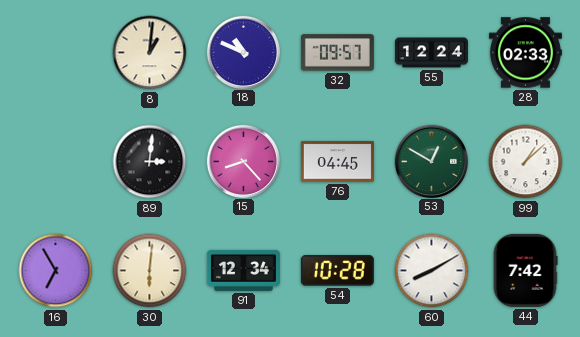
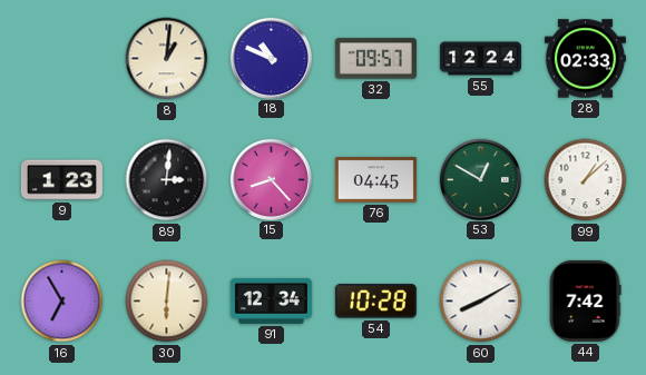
9: none -> 1:23 (61, 180)
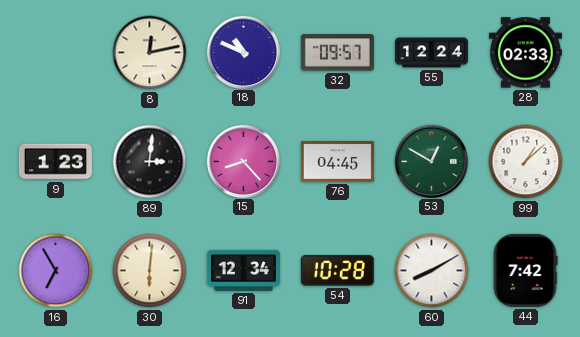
8: 1:01 -> 12:13 (150, 53)
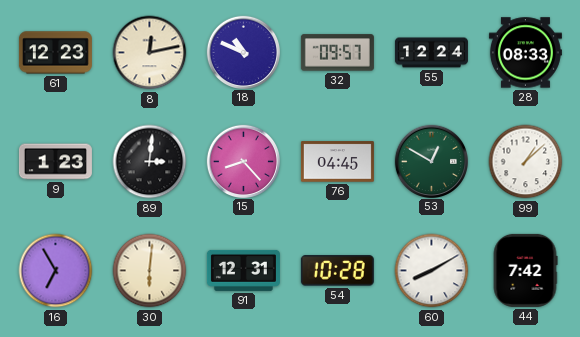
61: none -> 12:23 (55, 53)
28: 02:33 -> 08:33 (525, 53)
91: 12:34 -> 12:31 (243, 270)
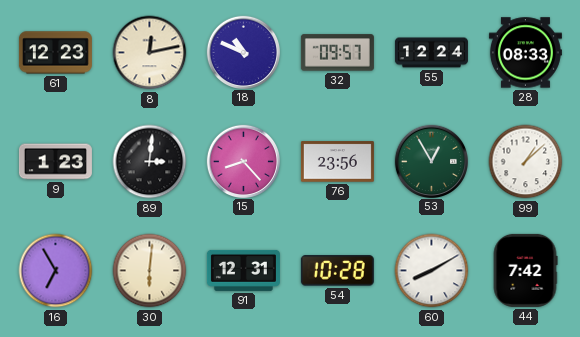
76: 04:45 -> 23:56 (337, 162)
53: 12:50 -> 12:55 (431, 161)
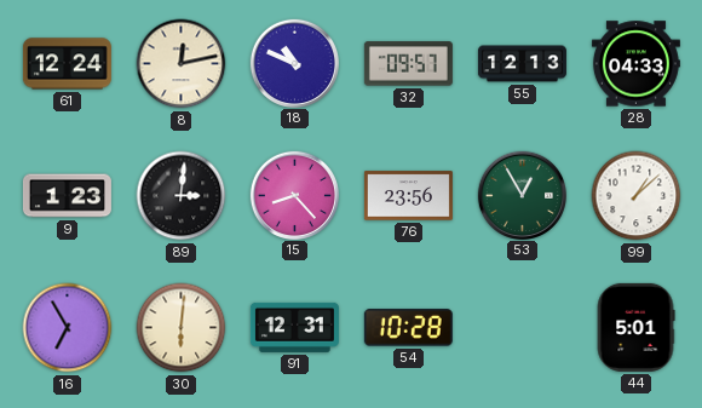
61: 12:23 -> 12:24 (67, 64)
55: 12:24 -> 12:13 (522, 64)
28: 08:33 -> 04:33 (635, 64)
60: 8:10 -> none (432, 271)
44: 7:42 -> 5:01 (635, 327)
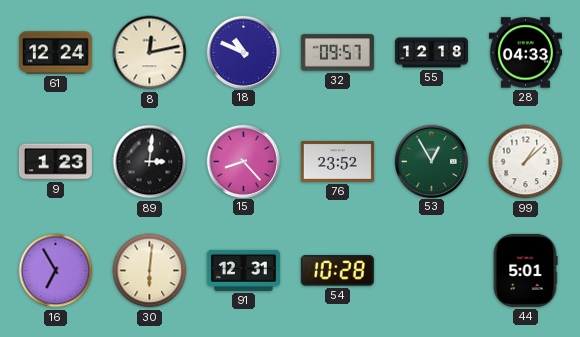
55: 12:13 -> 12:18 (431, 53)
76: 23:56 -> 23:52 (337, 162)
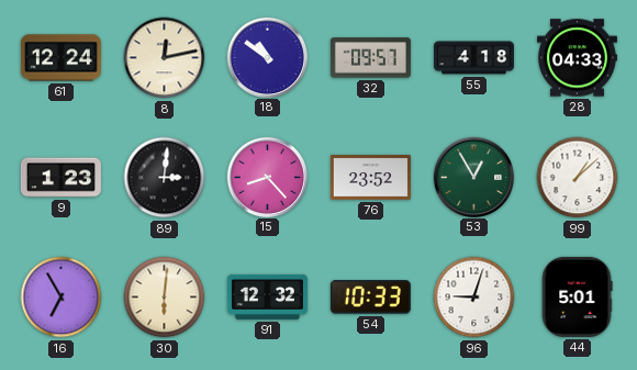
18: 10:49 -> 10:51 (267, 57)
55: 12:18 -> 4:18 (473, 58)
91: 12:31 -> 12:32 (267, 296)
54: 10:28 -> 10:33 (370, 298)
96: none -> 9:03 (474, 298)
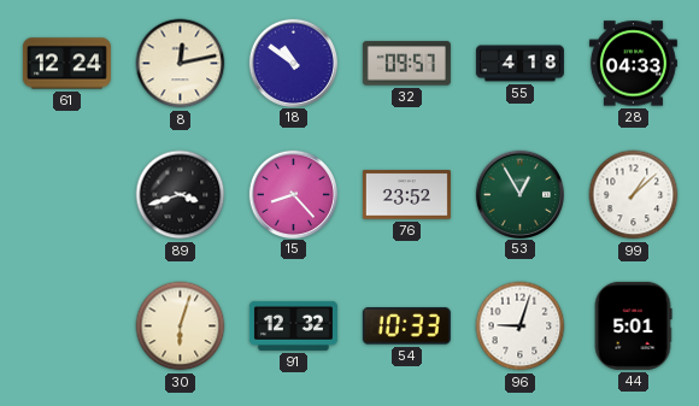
9: 1:23 -> none (60, 178)
89: 3:01 -> 3:42 (181, 195)
16: 6:55 -> none (62, 298)
30: 6:01 -> 6:03 (181, 326)
